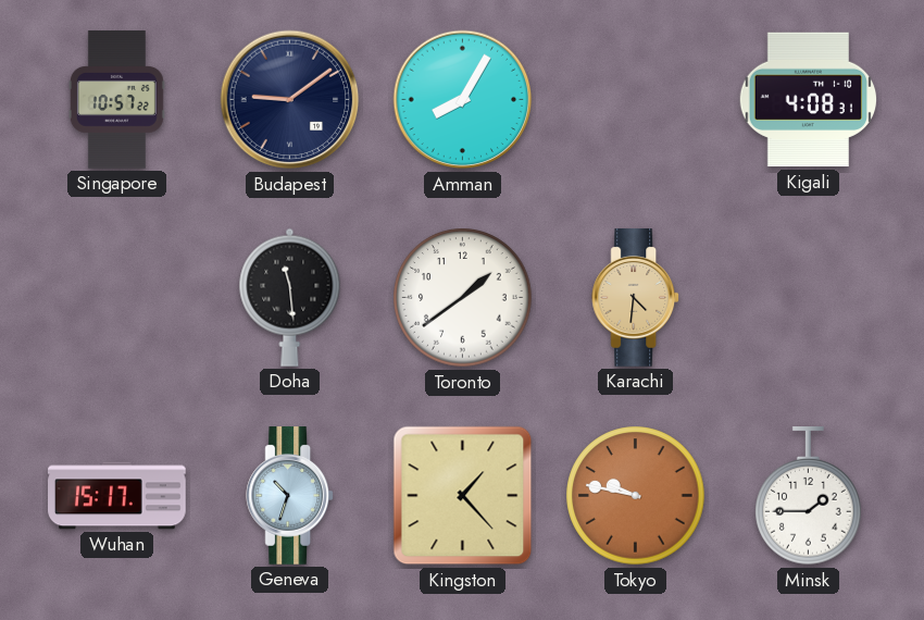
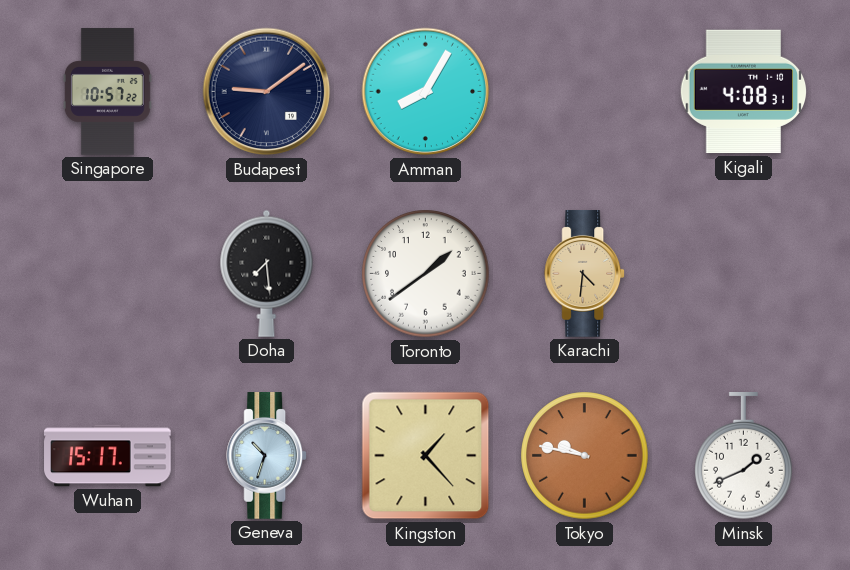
Doha: 11:29 -> 7:29 (267, 273)
Minsk: 1:45 -> 1:41 (744, 456)
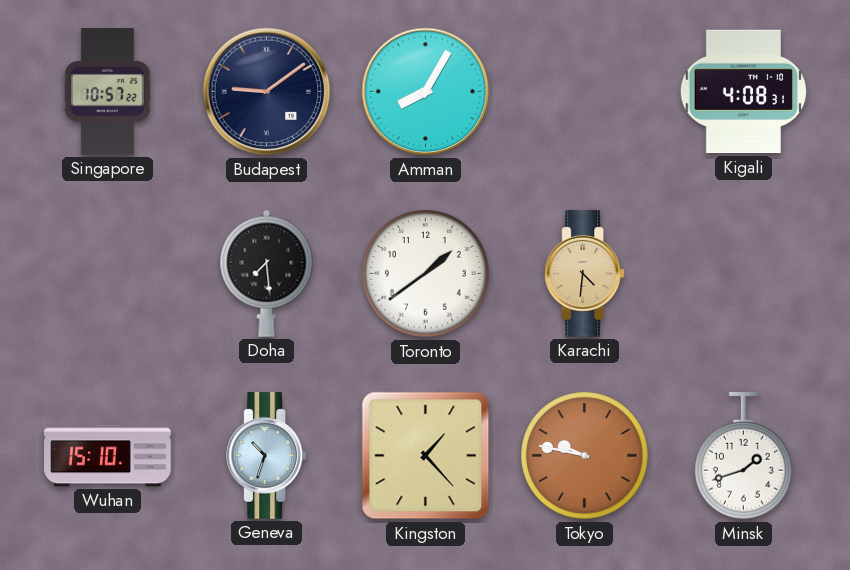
Wuhan: 15:17 -> 15:10 (108, 456)
Minsk: 1:41 -> 1:42 (744, 456)
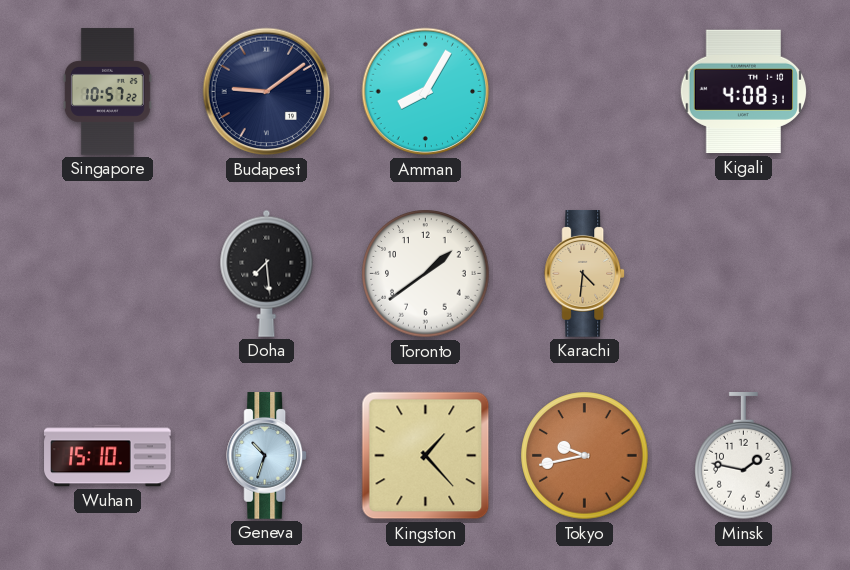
Tokyo: 9:47 -> 9:43 (585, 456)
Minsk: 1:42 -> 1:47 (744, 456)
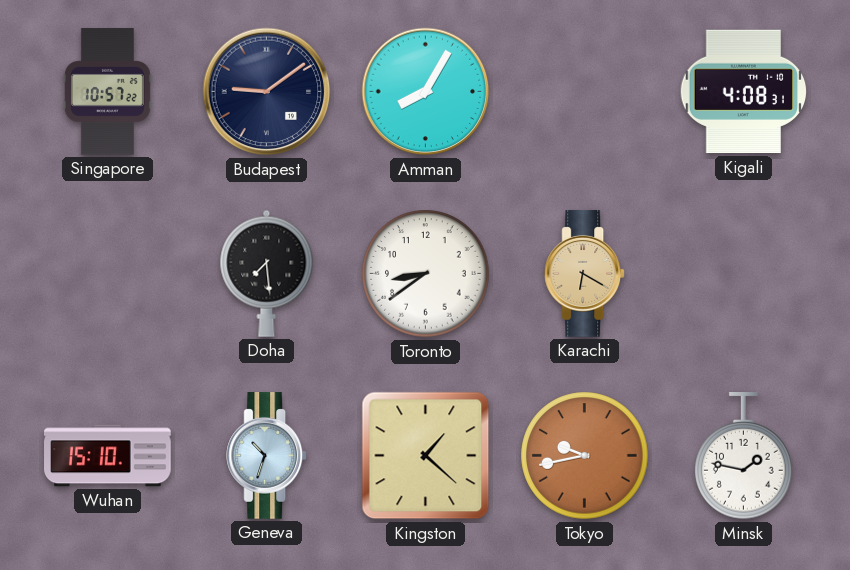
Toronto: 1:39 -> 8:39 (426, 274)
Karachi: 4:31 -> 6:20 (585, 274)
Kingston: 1:23 -> 1:22 (426, 456)
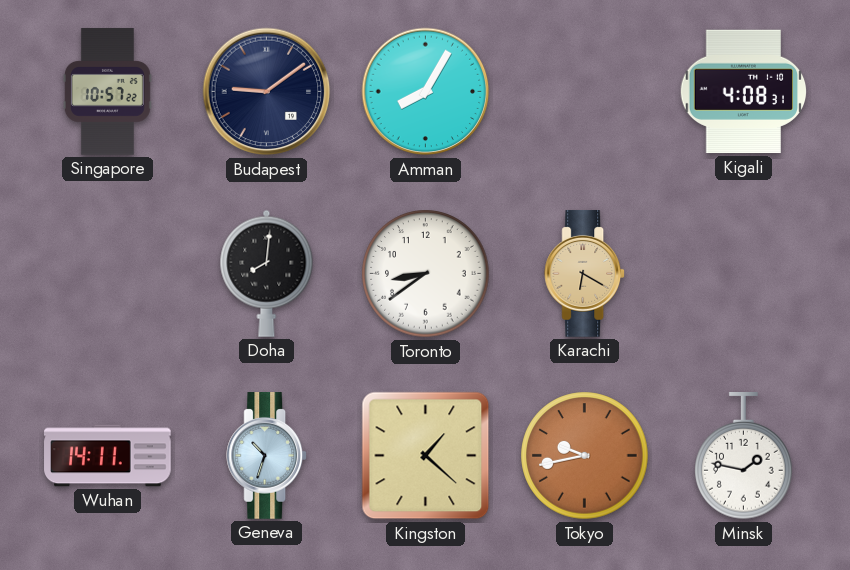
Doha: 7:29 -> 8:01 (267, 273)
Wuhan: 15:10 -> 14:11 (108, 456)
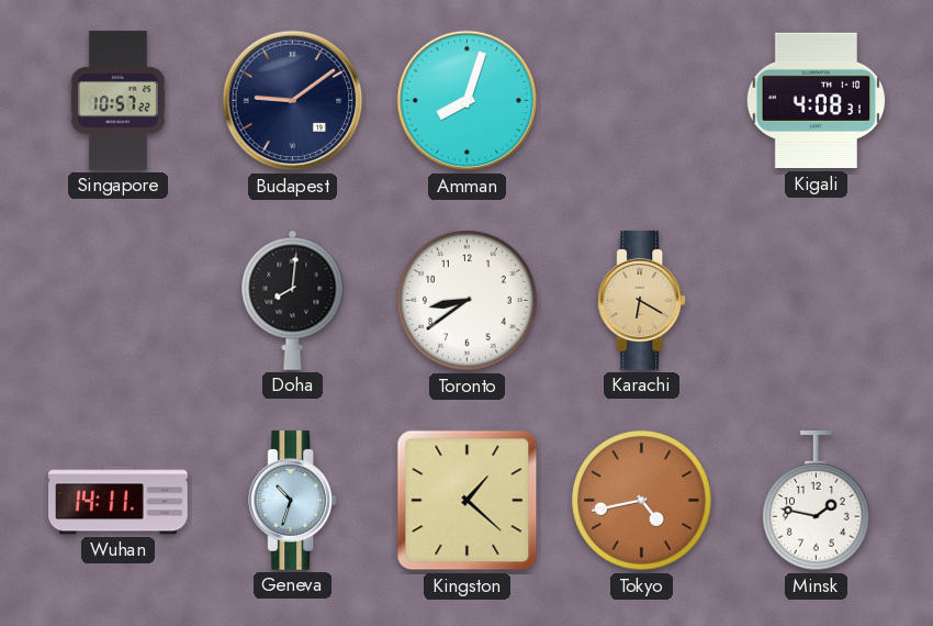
Amman: 8:05 -> 8:03 (468, 101)
Tokyo: 9:43 -> 4:43 (642, 501)
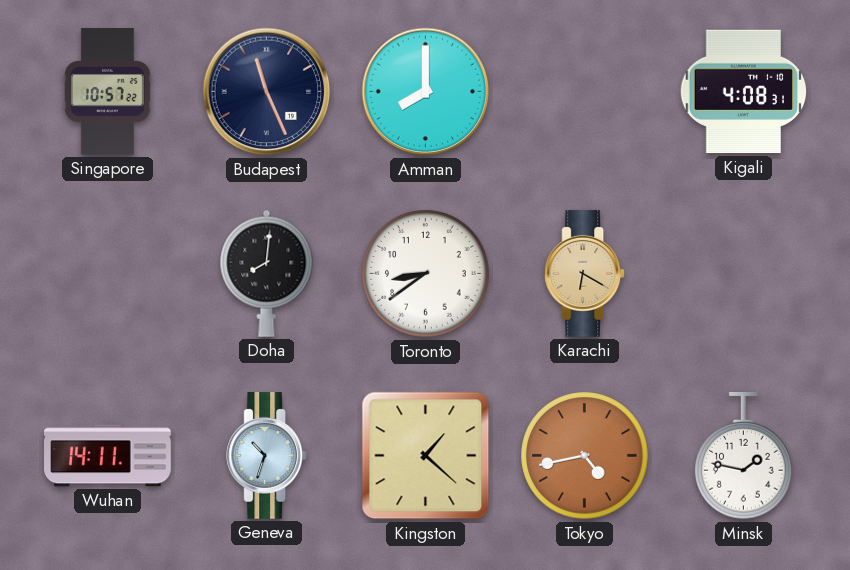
Budapest: 9:09 -> 11:26 (267, 92)
Amman: 8:03 -> 8:00 (426, 92)
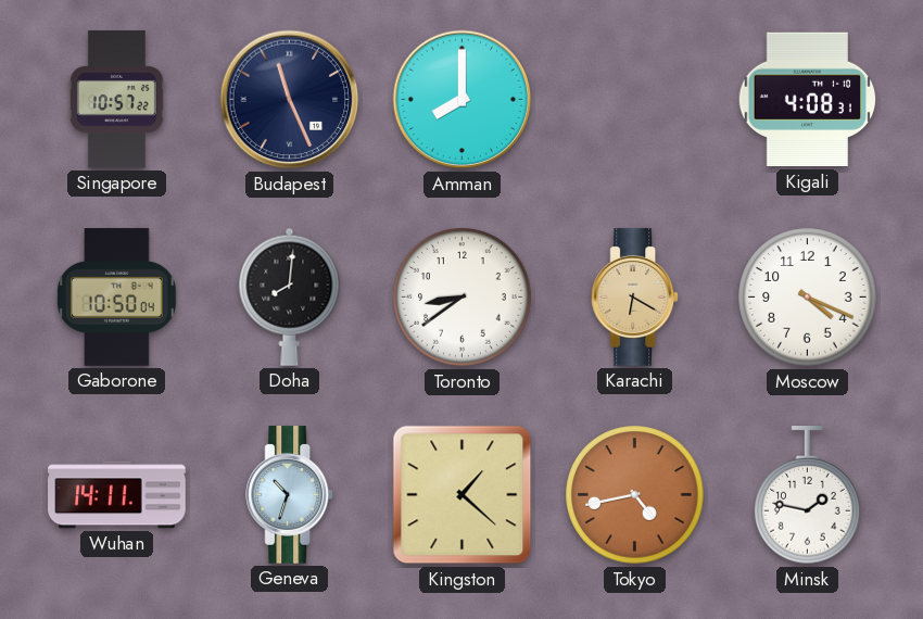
Gaborone: none -> 10:50 (117, 298)
Moscow: none -> 4:19 (808, 298)
